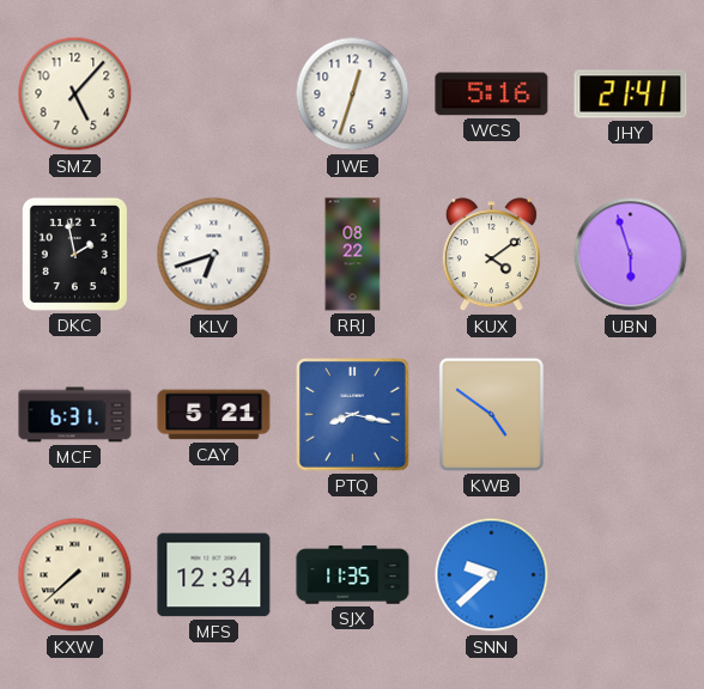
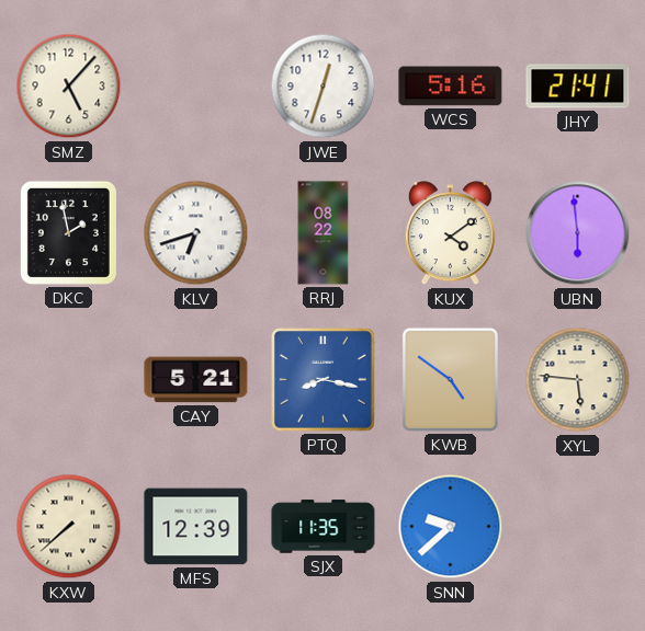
UBN: 5:57 -> 5:59 (578, 233)
MCF: 6:31 -> none (75, 415)
XYL: none -> 5:46 (578, 380)
MFS: 12:34 -> 12:39 (196, 527)
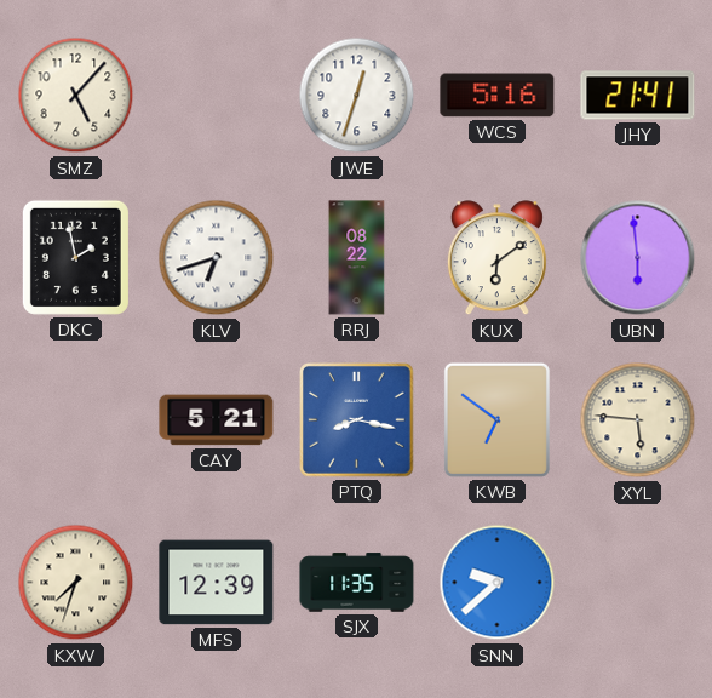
KUX: 4:09 -> 6:09 (496, 258)
KWB: 4:51 -> 6:51 (496, 419)
KXW: 7:38 -> 7:33 (76, 583)
